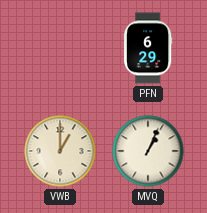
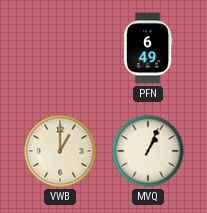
PFN: 6:29 -> 6:49 (148, 48)
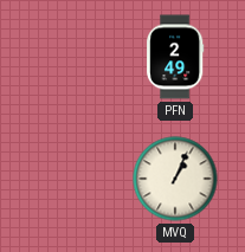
PFN: 6:49 -> 2:49 (175, 57)
VWB: 1:00 -> none (60, 151)
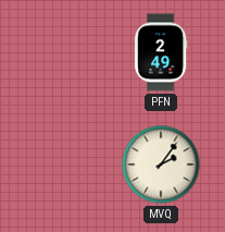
MVQ: 1:04 -> 2:06 (161, 164)
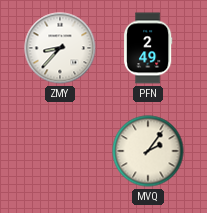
ZMY: none -> 8:37 (60, 48)
